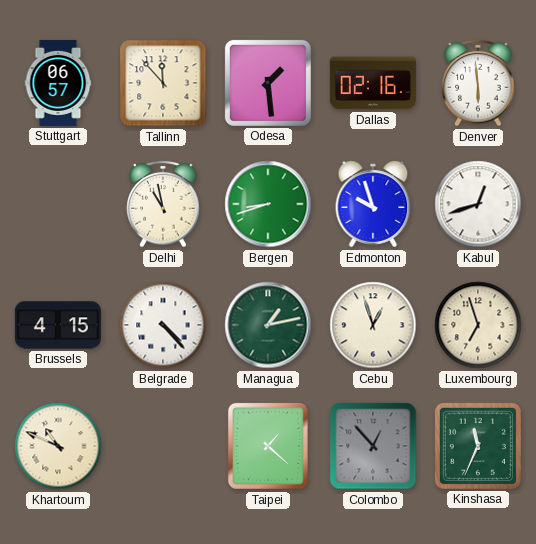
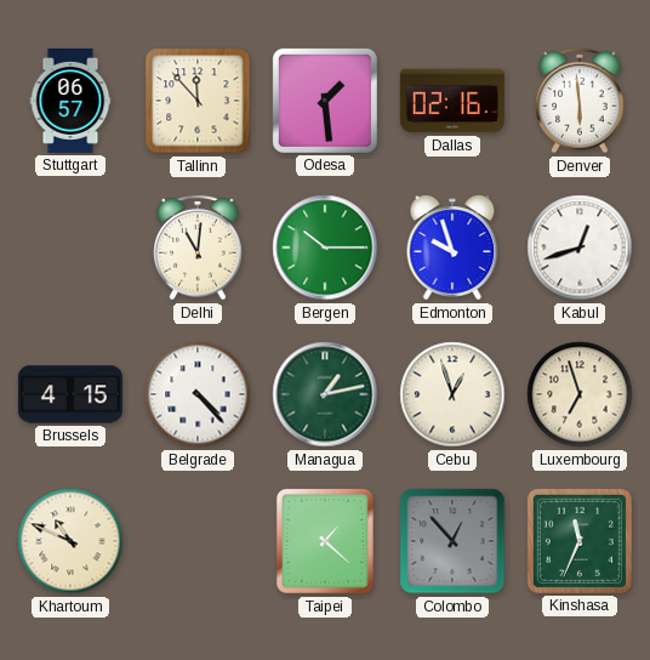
Delhi: 10:58 -> 11:01 (198, 247)
Bergen: 8:42 -> 10:15 (325, 247)
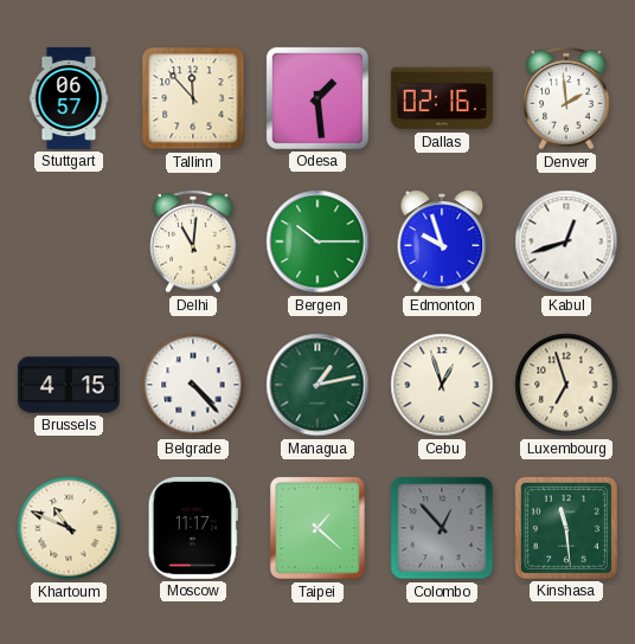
Denver: 5:59 -> 1:59 (566, 98)
Moscow: none -> 11:17 (193, 528)
Kinshasa: 11:34 -> 11:29 (566, 528)
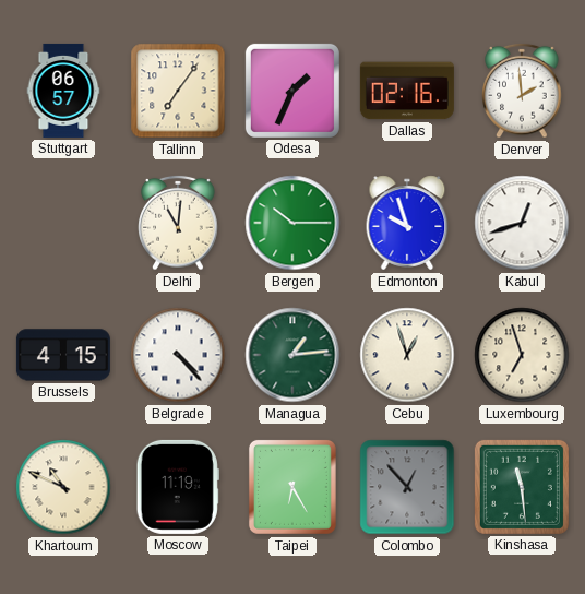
Tallinn: 11:53 -> 7:06 (178, 91)
Odesa: 1:29 -> 1:34 (292, 91)
Managua: 1:13 -> 1:14 (292, 355)
Moscow: 11:17 -> 11:19 (178, 487)
Taipei: 1:22 -> 6:25 (292, 487)
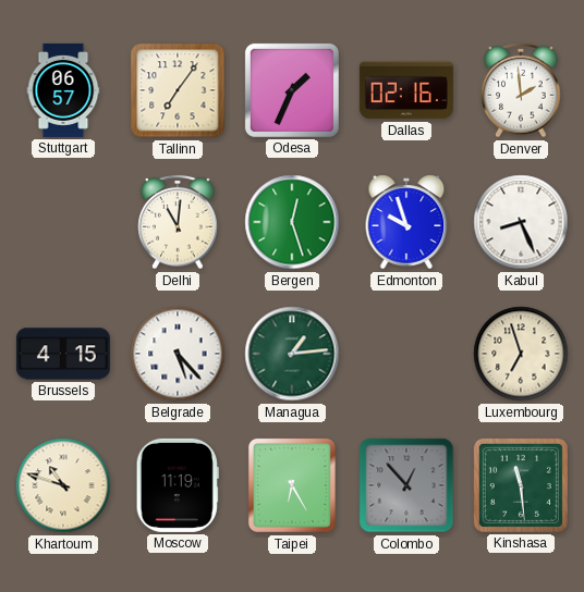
Bergen: 10:15 -> 12:27 (292, 222)
Kabul: 12:42 -> 8:26 (521, 222)
Belgrade: 4:23 -> 5:23 (178, 354)
Cebu: 12:57 -> none (407, 355)
Khartoum: 10:49 -> 10:48 (63, 485)
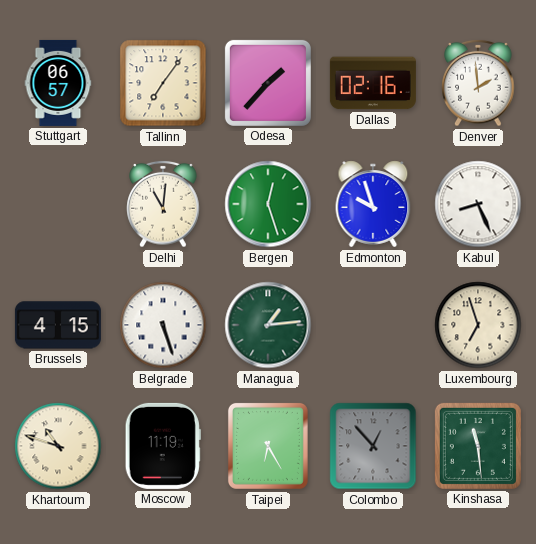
Odesa: 1:34 -> 1:37 (268, 83)
Belgrade: 5:23 -> 5:27 (163, 325)
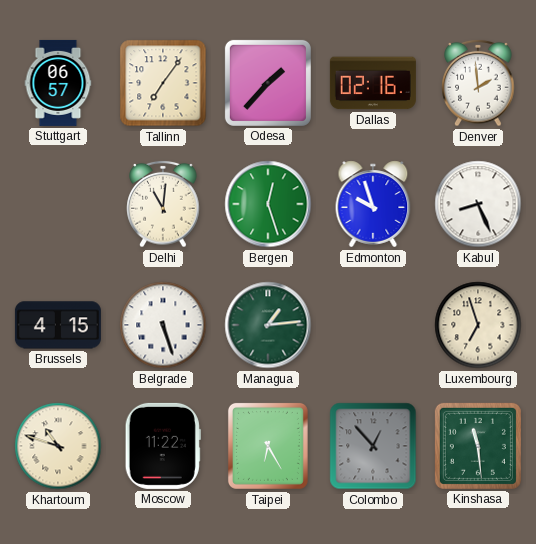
Moscow: 11:19 -> 11:22 (163, 446)
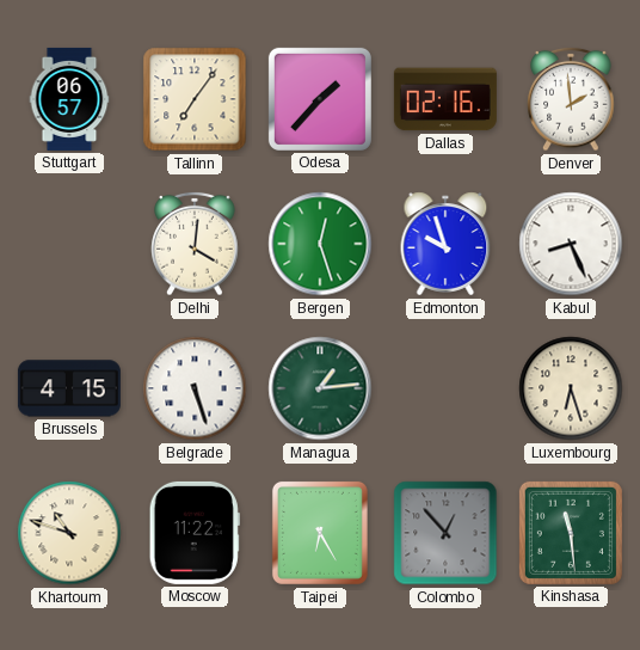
Delhi: 11:01 -> 4:01 (195, 244)
Luxembourg: 6:57 -> 6:27 (571, 388)
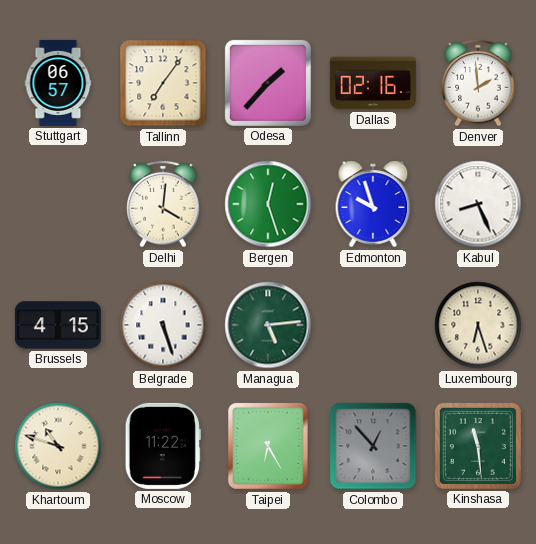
Managua: 1:14 -> 5:14 (268, 325)
